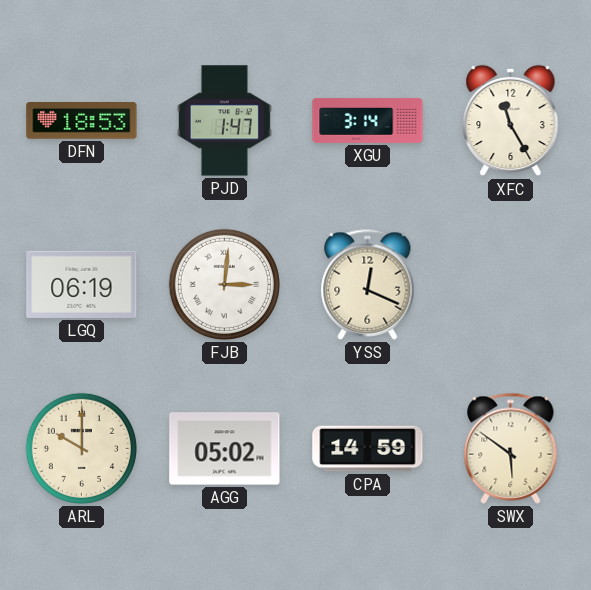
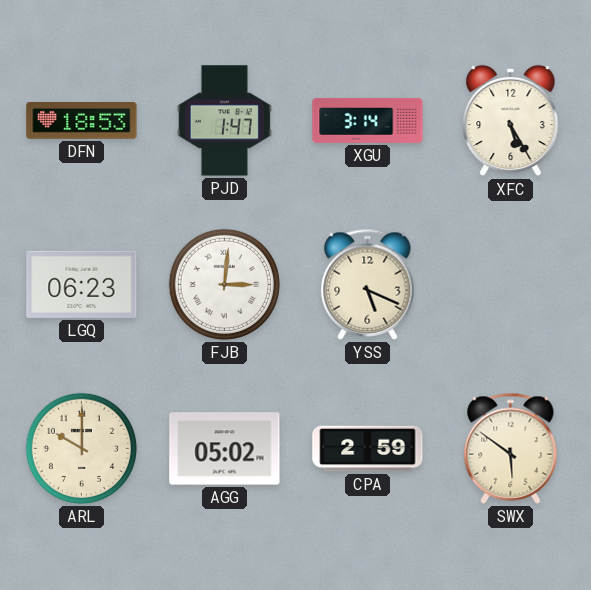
XFC: 11:25 -> 5:25 (511, 121)
LGQ: 06:19 -> 06:23 (82, 284)
YSS: 12:19 -> 5:19 (368, 284)
CPA: 14:59 -> 2:59 (368, 449)
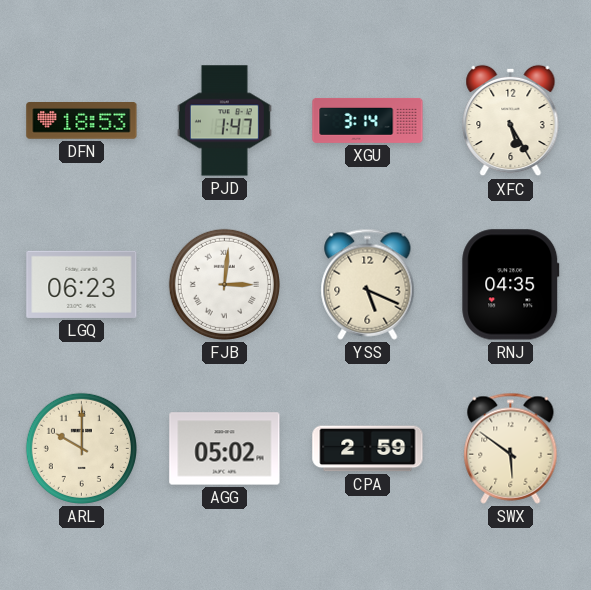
RNJ: none -> 04:35 (511, 285)
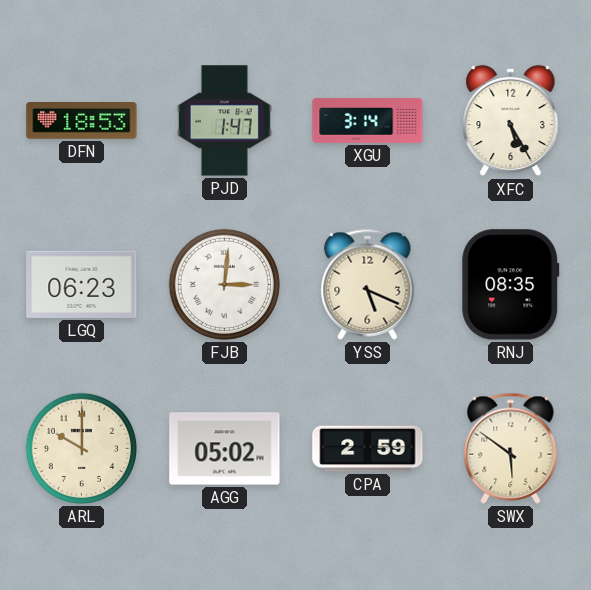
RNJ: 04:35 -> 08:35 (511, 285)
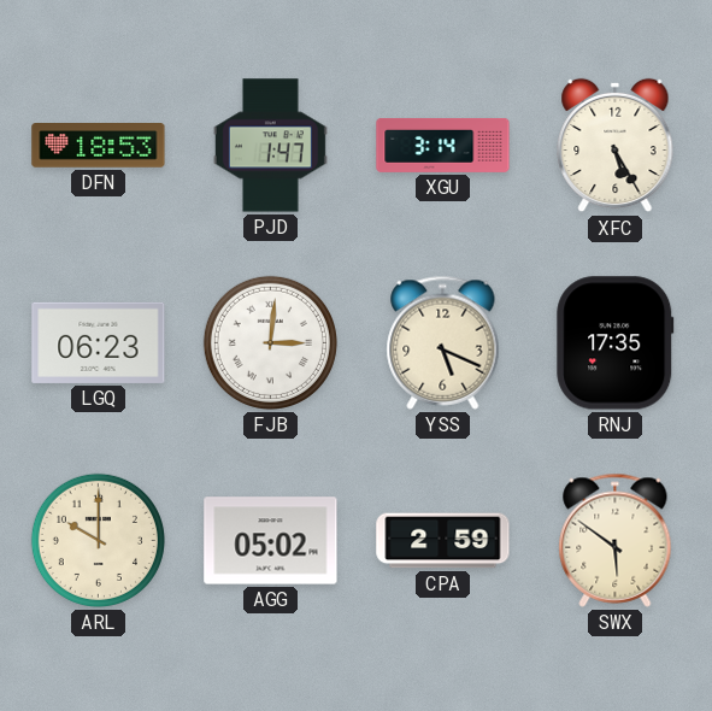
RNJ: 08:35 -> 17:35 (616, 343)
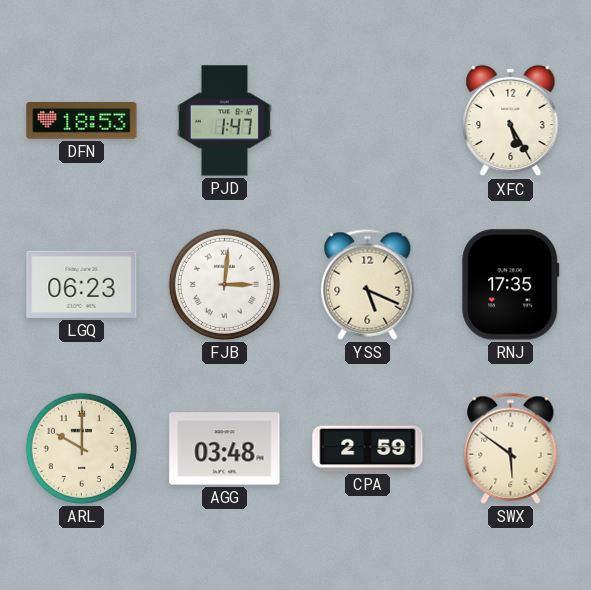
XGU: 3:14 -> none (443, 145)
AGG: 05:02 -> 03:48 (225, 449)
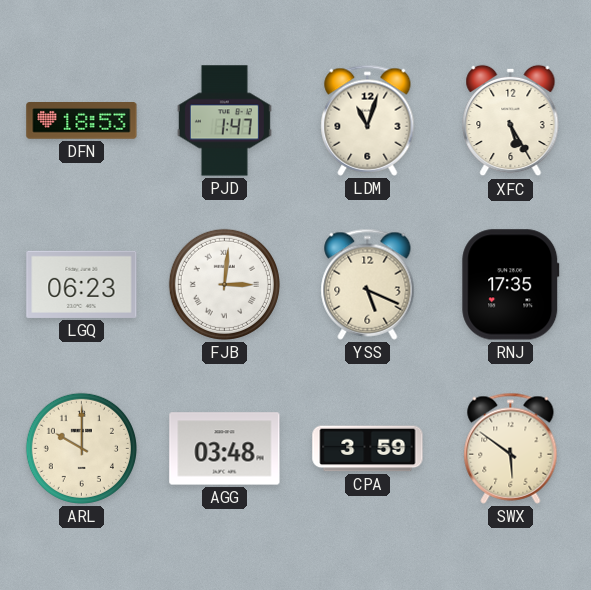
LDM: none -> 11:03 (368, 120)
CPA: 2:59 -> 3:59 (368, 449)
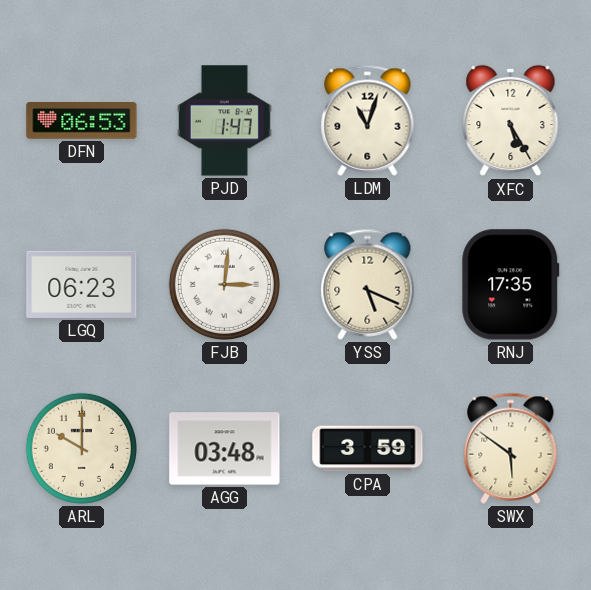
DFN: 18:53 -> 06:53 (82, 121)
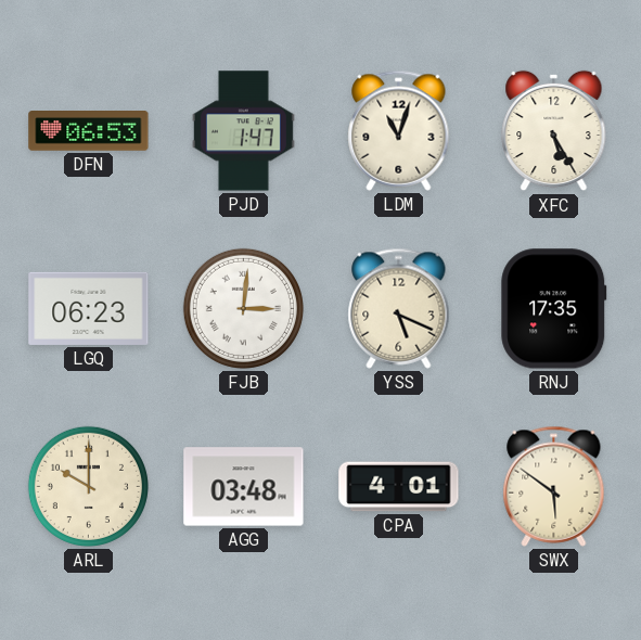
CPA: 3:59 -> 4:01 (399, 487)
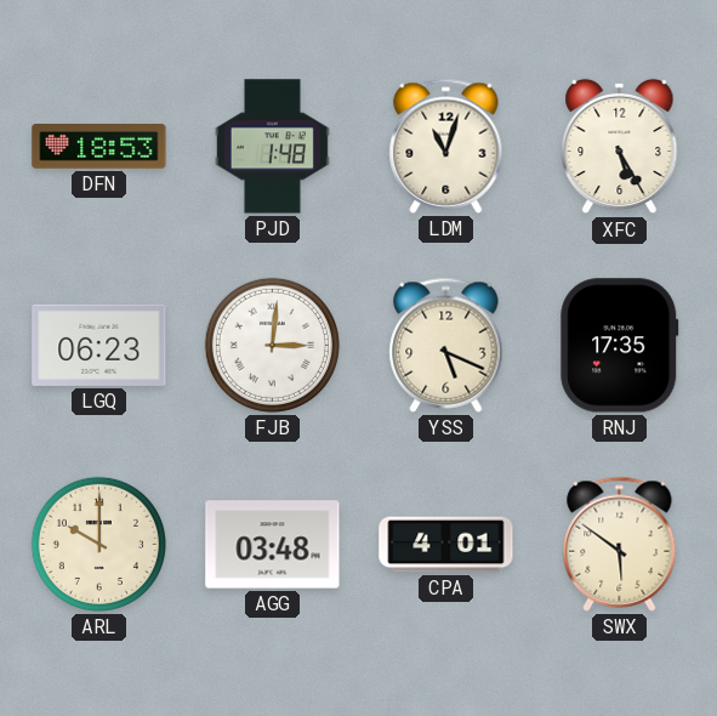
DFN: 06:53 -> 18:53 (99, 147)
PJD: 1:47 -> 1:48 (272, 147)
